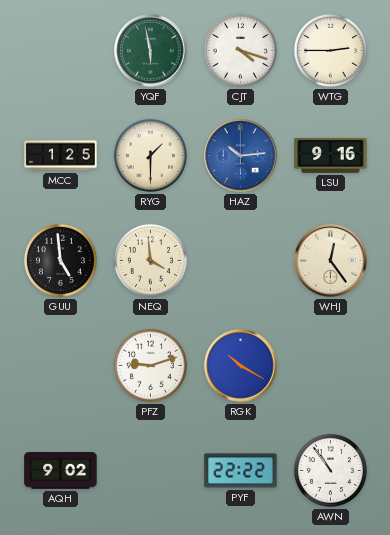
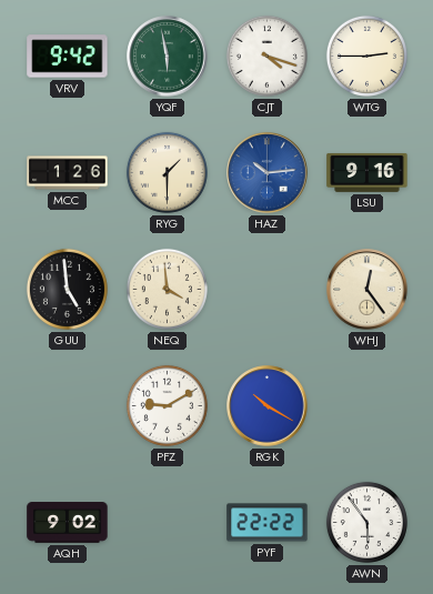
VRV: none -> 9:42 (68, 57)
MCC: 1:25 -> 1:26 (68, 173)
PFZ: 9:12 -> 9:10 (167, 405)
AWN: 10:54 -> 5:54 (366, 522)
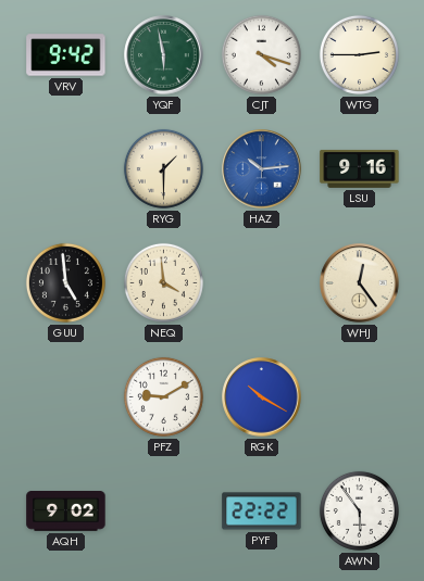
MCC: 1:26 -> none (68, 173)
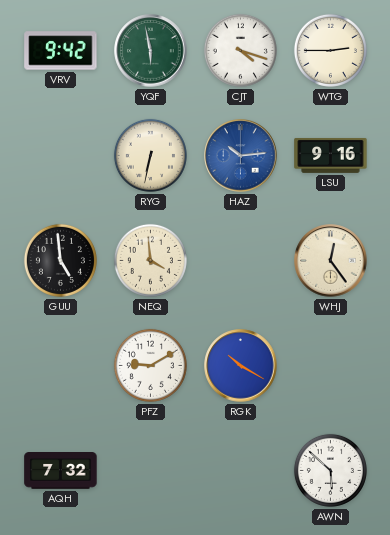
RYG: 1:30 -> 6:32 (150, 155)
AQH: 9:02 -> 7:32 (61, 471)
PYF: 22:22 -> none (262, 511)
AWN: 5:54 -> 5:52 (330, 470)
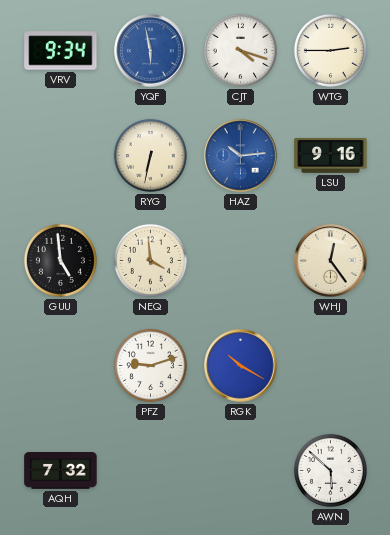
VRV: 9:42 -> 9:34 (61, 51)
YQF dial: green -> blue (151, 51)
PFZ: 9:10 -> 9:12 (150, 365)
